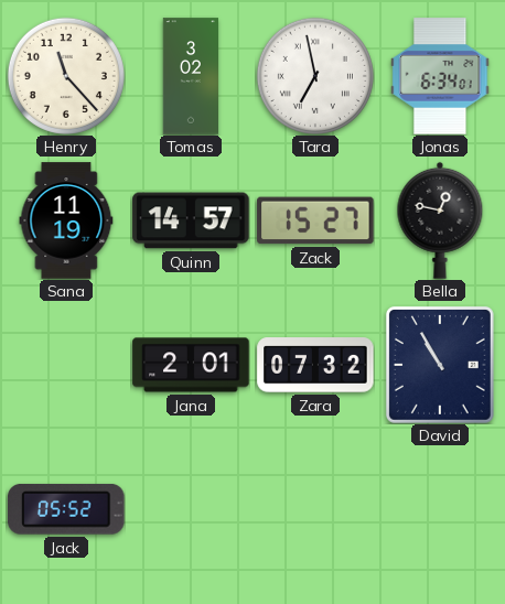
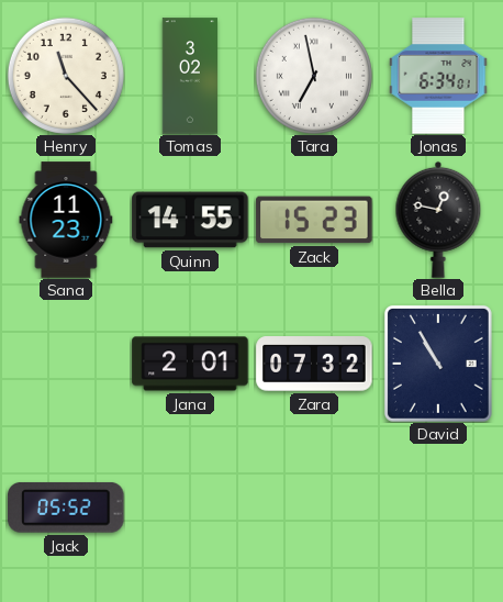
Sana: 11:19 -> 11:23 (66, 220)
Quinn: 14:57 -> 14:55 (190, 220)
Zack: 15:27 -> 15:23 (314, 220)
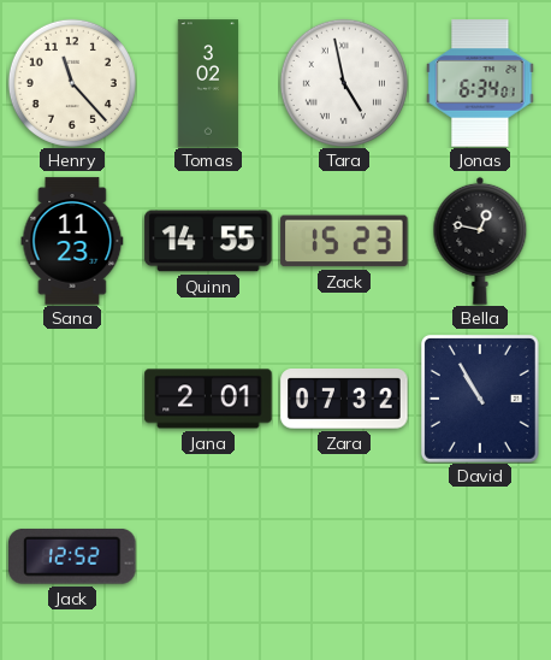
Tara: 6:58 -> 4:58 (344, 83)
Jack: 05:52 -> 12:52 (72, 556)
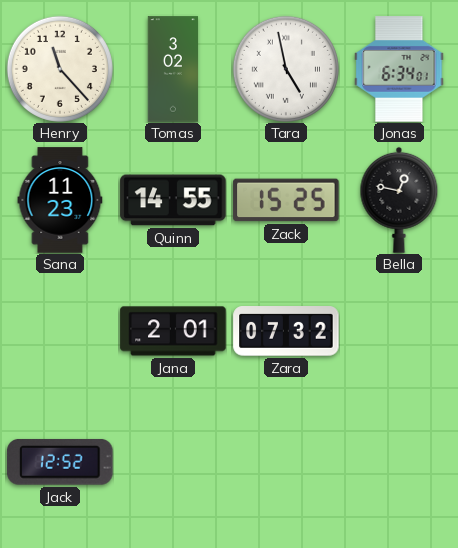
Zack: 15:23 -> 15:25 (286, 200)
David: 10:55 -> none (480, 399)
